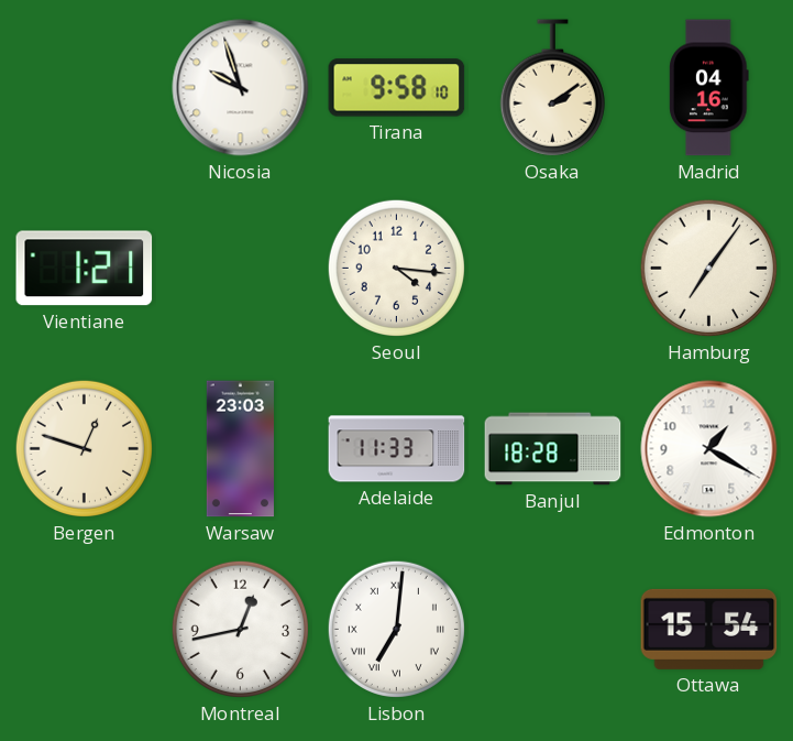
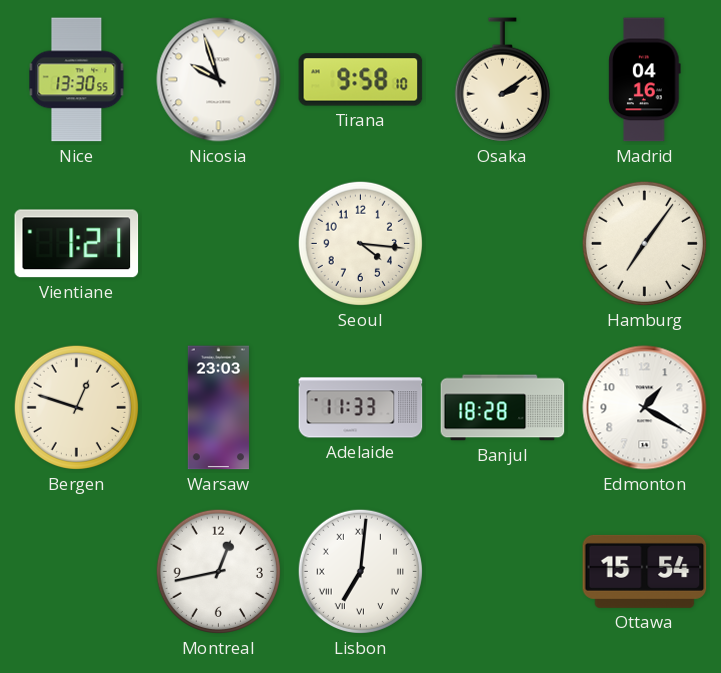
Nice: none -> 13:30 (77, 80)
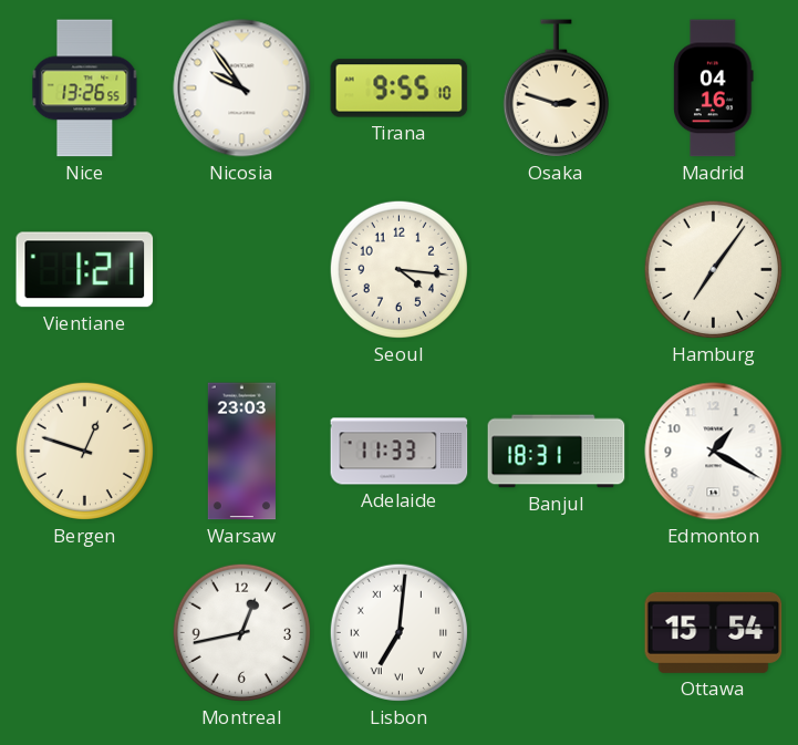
Nice: 13:30 -> 13:26 (85, 89)
Nicosia: 9:57 -> 9:54 (242, 89)
Tirana: 9:58 -> 9:55 (400, 89)
Osaka: 2:09 -> 2:48 (556, 89)
Banjul: 18:28 -> 18:31 (557, 452)
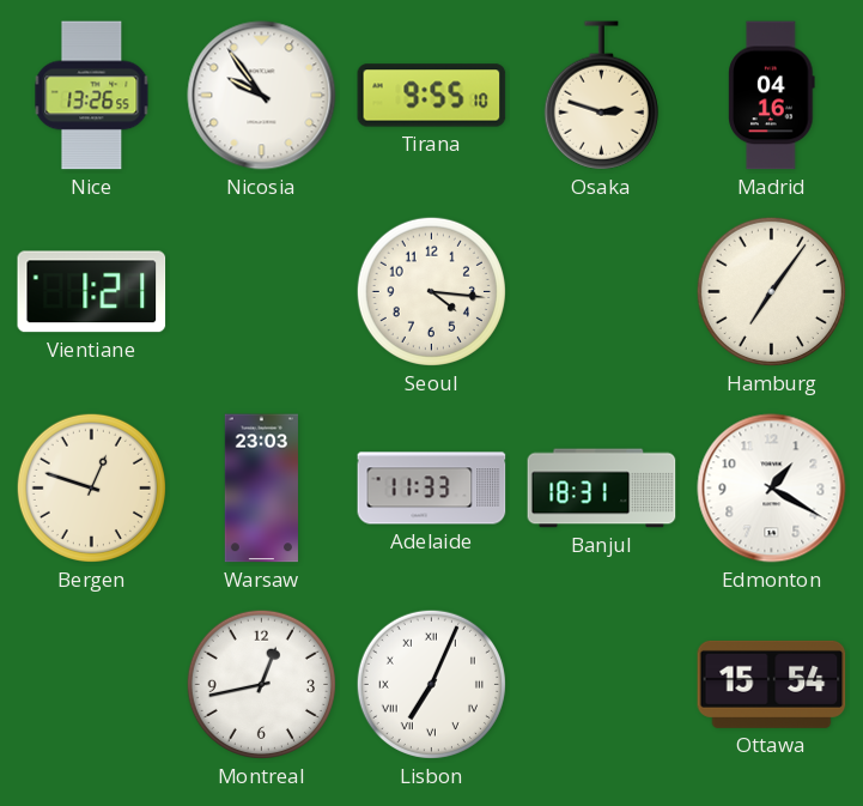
Lisbon: 7:01 -> 7:04 (431, 684)
